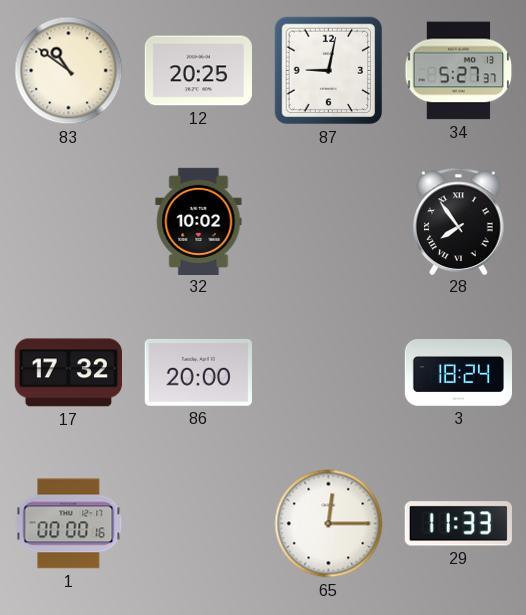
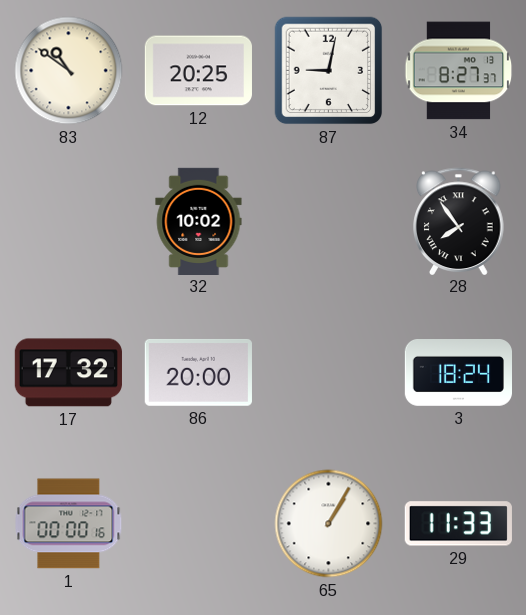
34: 5:27 -> 8:27 (459, 71)
65: 12:15 -> 1:05 (329, 524)
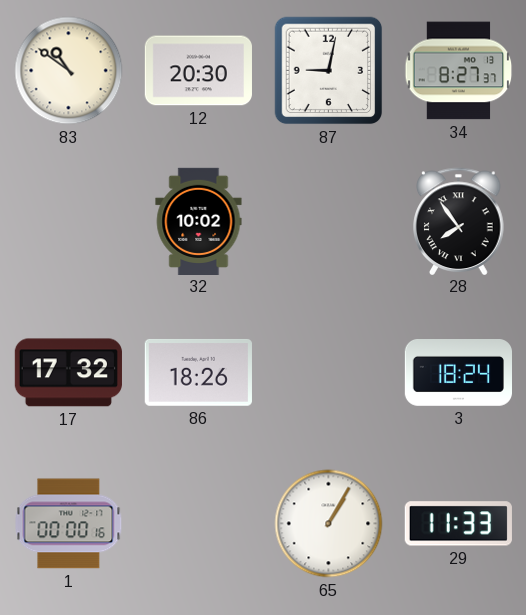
12: 20:25 -> 20:30 (198, 71)
86: 20:00 -> 18:26 (198, 372)
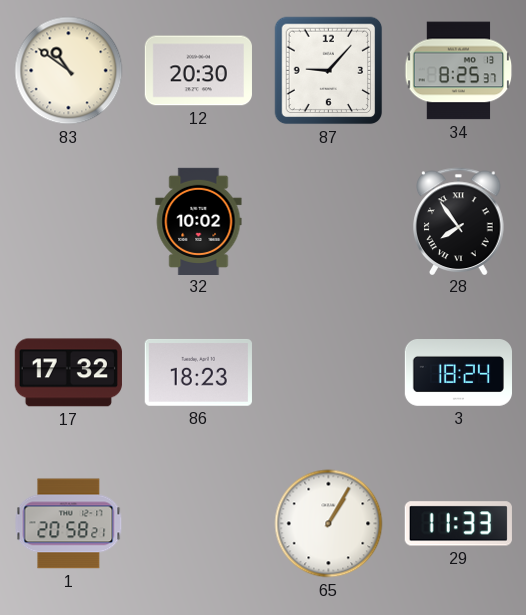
87: 9:02 -> 9:07 (329, 71)
34: 8:27 -> 8:25 (459, 71)
86: 18:26 -> 18:23 (198, 372)
1: 00:00 -> 20:58 (69, 524)
